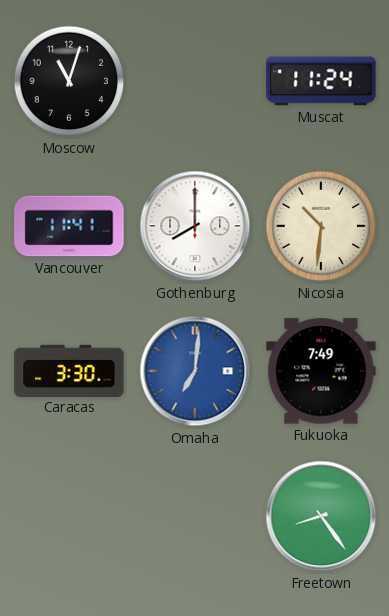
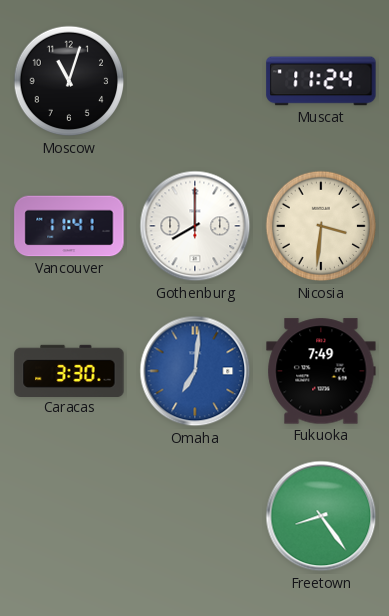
Nicosia: 10:31 -> 3:31 (321, 226)
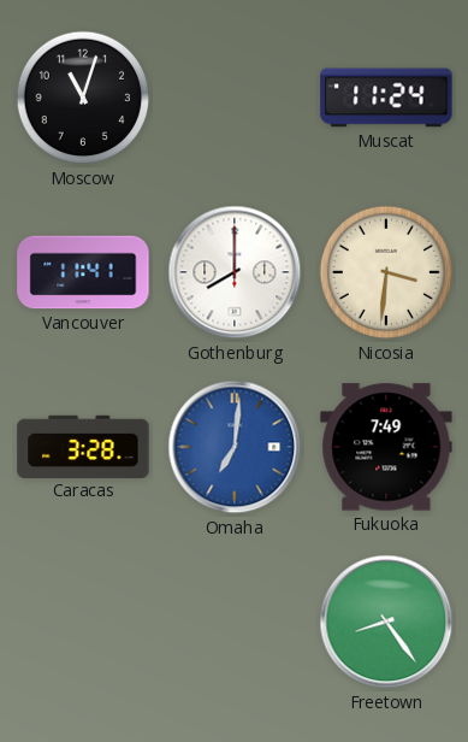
Caracas: 3:30 -> 3:28 (83, 446)
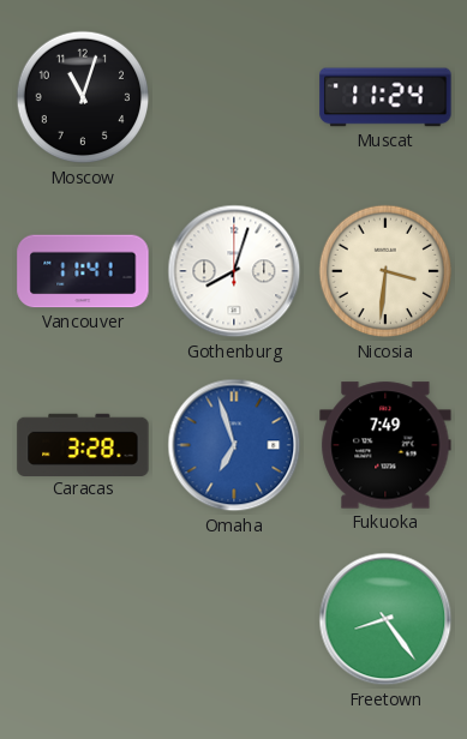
Gothenburg: 8:00 -> 8:03 (234, 271)
Omaha: 7:01 -> 6:57 (234, 445)
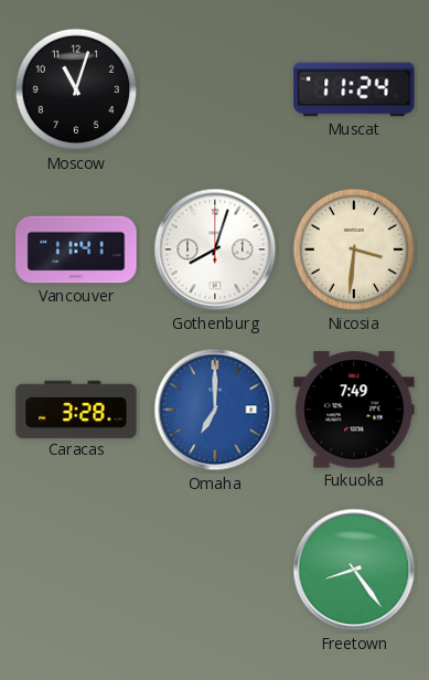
Omaha: 6:57 -> 7:00 (215, 410)
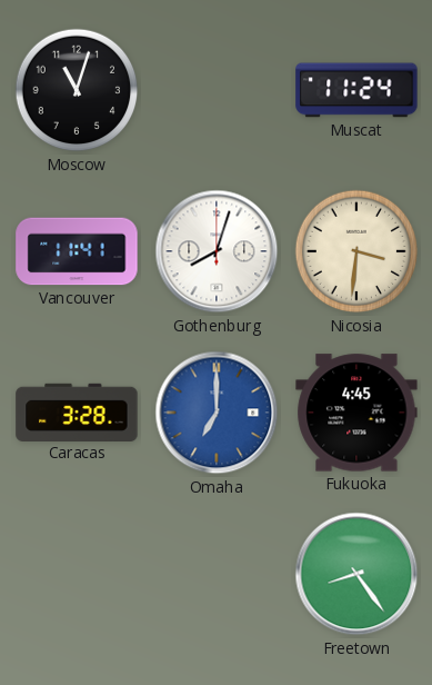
Fukuoka: 7:49 -> 4:45 (356, 413)
